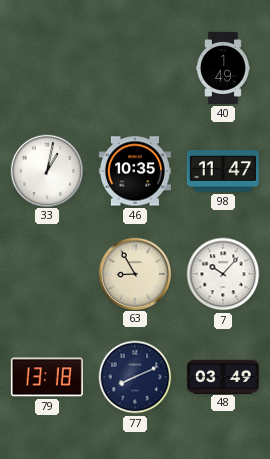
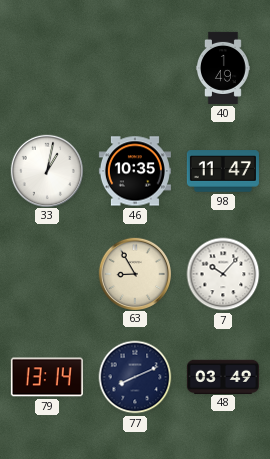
79: 13:18 -> 13:14 (47, 377)
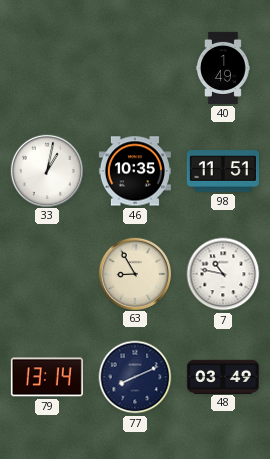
98: 11:47 -> 11:51 (223, 171)
7: 10:07 -> 10:47 (223, 274)
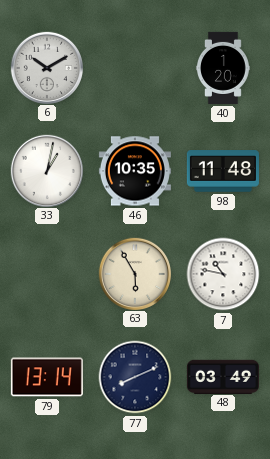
6: none -> 10:10 (46, 67)
40: 1:49 -> 1:20 (224, 68)
98: 11:51 -> 11:48 (223, 171)
63: 8:55 -> 5:55 (134, 273)
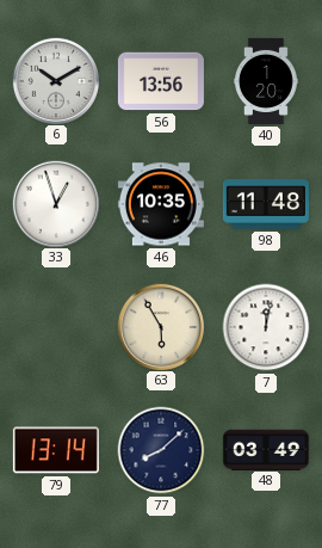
56: none -> 13:56 (161, 81)
33: 1:02 -> 12:57 (55, 203)
7: 10:47 -> 12:02 (266, 327)
77: 8:11 -> 8:08 (161, 450)
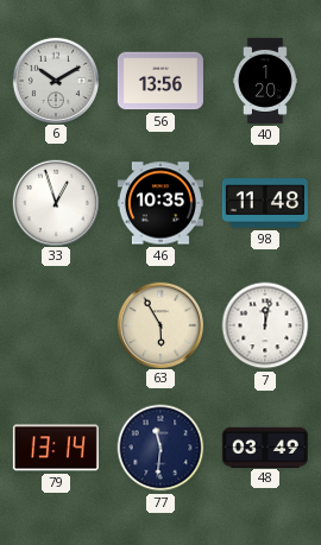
77: 8:08 -> 11:31 (160, 448)
